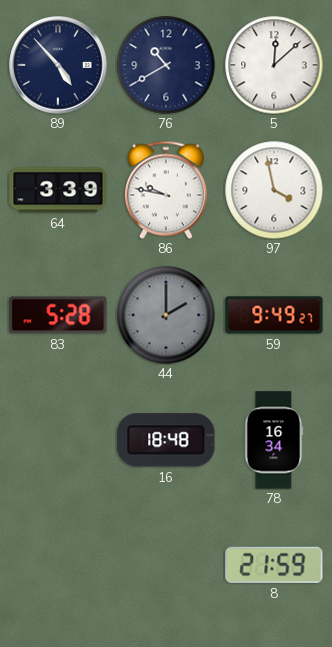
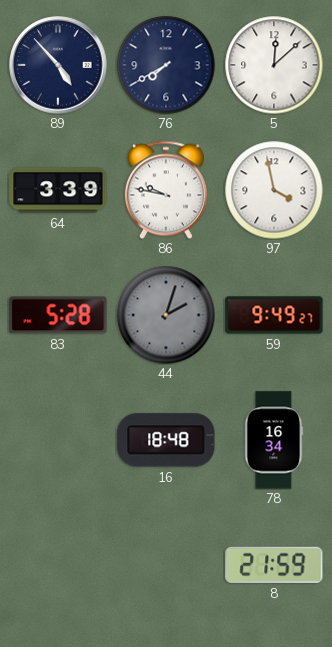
76: 10:40 -> 7:40 (166, 65)
44: 2:00 -> 2:03 (166, 315)
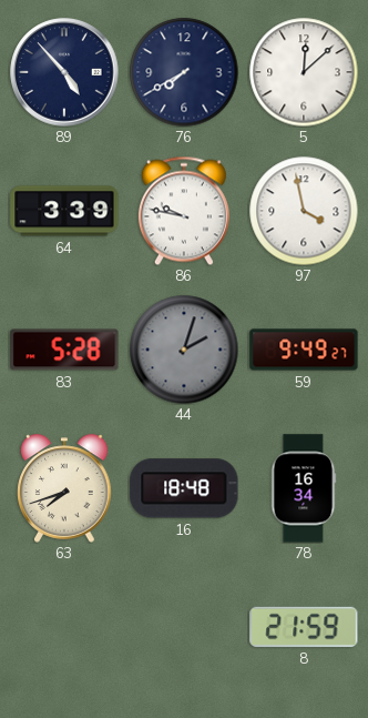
63: none -> 7:42 (64, 488)
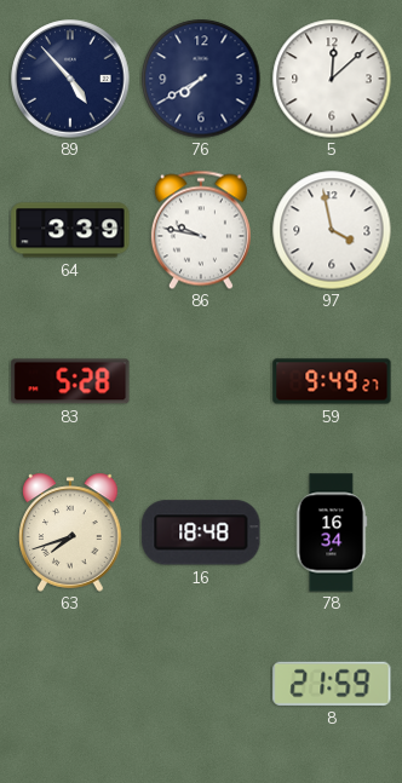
44: 2:03 -> none (184, 350)
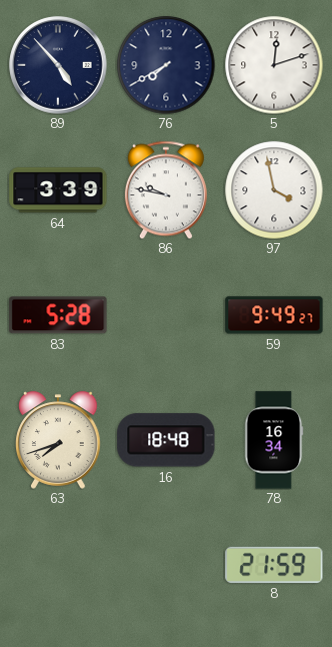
5: 12:08 -> 12:12 (274, 65)
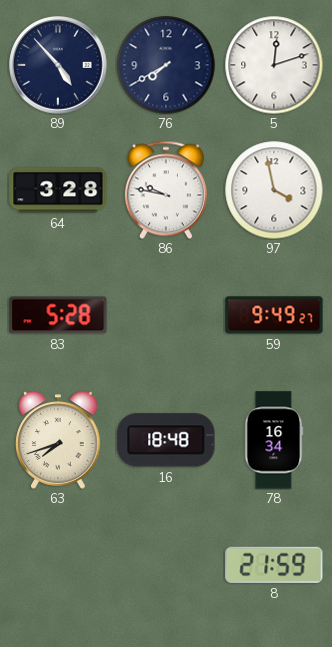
64: 3:39 -> 3:28 (58, 190)
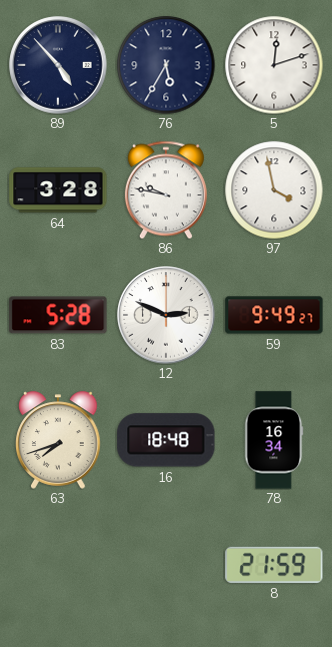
76: 7:40 -> 5:35 (166, 65)
12: none -> 2:49 (166, 315)
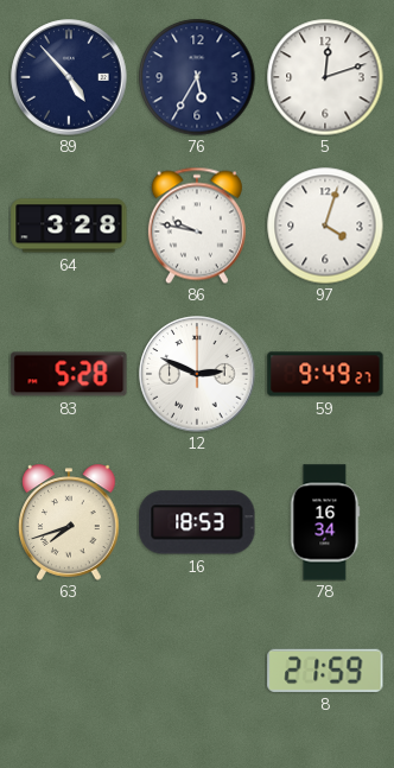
97: 3:58 -> 4:03 (325, 226)
16: 18:48 -> 18:53 (197, 522)
